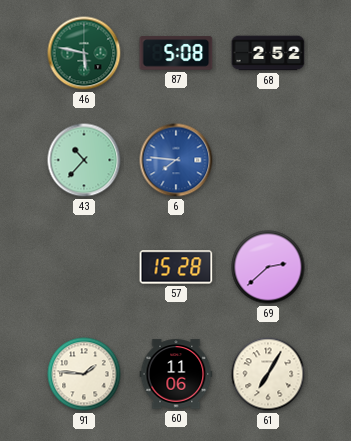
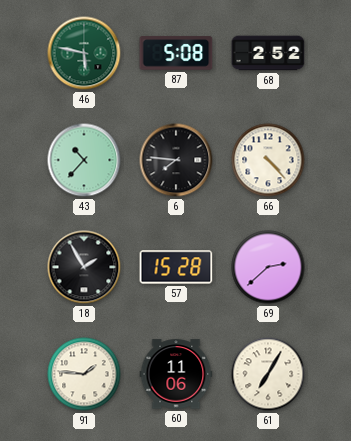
6 dial: blue -> black (176, 160)
66: none -> 4:23 (268, 160)
18: none -> 1:55 (84, 267)
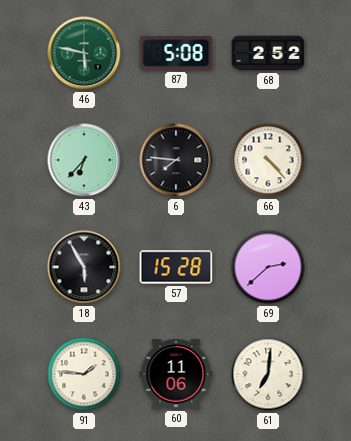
43: 10:37 -> 6:37 (84, 160)
18: 1:55 -> 5:55 (84, 267)
61: 7:05 -> 7:01 (268, 374)
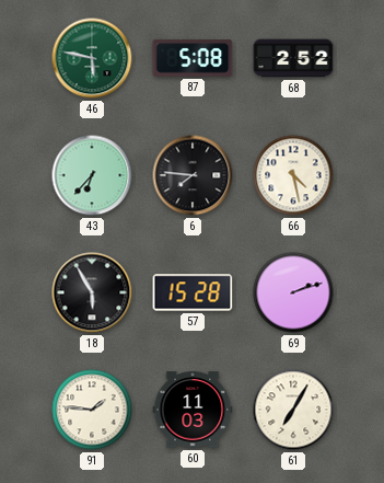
66: 4:23 -> 4:28 (293, 175)
69: 2:38 -> 2:12 (293, 292)
60: 11:06 -> 11:03 (193, 410)
61: 7:01 -> 7:05 (293, 410)
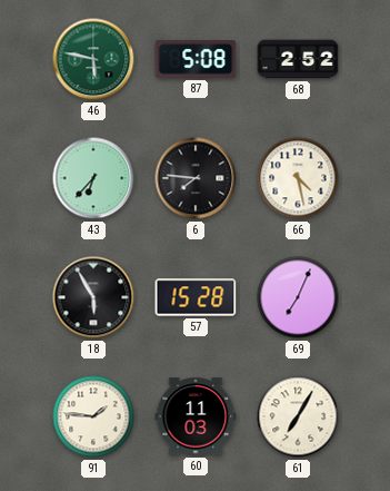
69: 2:12 -> 7:04 (298, 297)
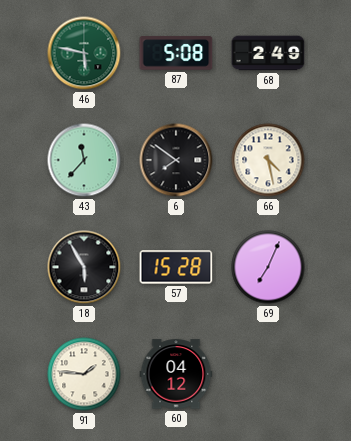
68: 2:52 -> 2:49 (268, 53)
43: 6:37 -> 11:37 (84, 160)
6: 7:46 -> 7:51 (176, 160)
60: 11:03 -> 04:12 (176, 374)
61: 7:05 -> none (298, 416)
